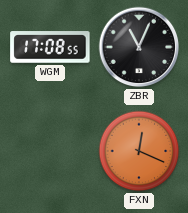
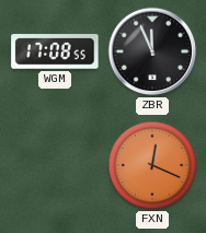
ZBR: 11:04 -> 11:56 (152, 51)
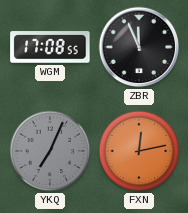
YKQ: none -> 7:04 (50, 151)
FXN: 12:19 -> 12:13 (139, 151)
